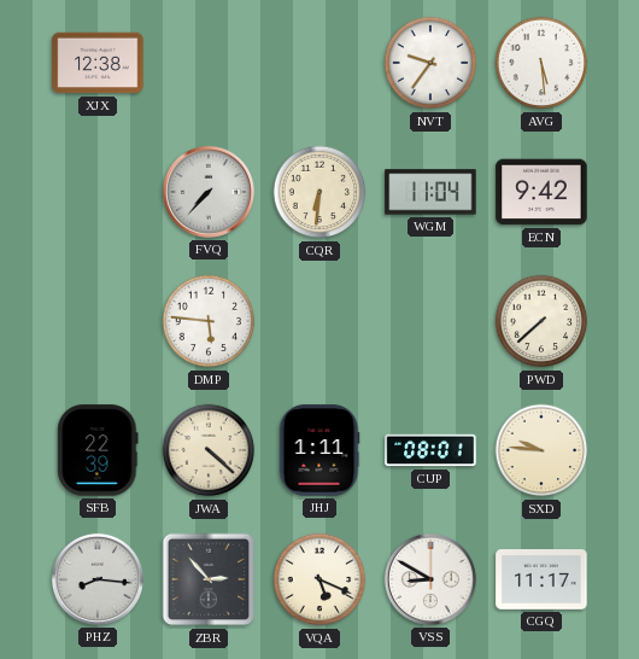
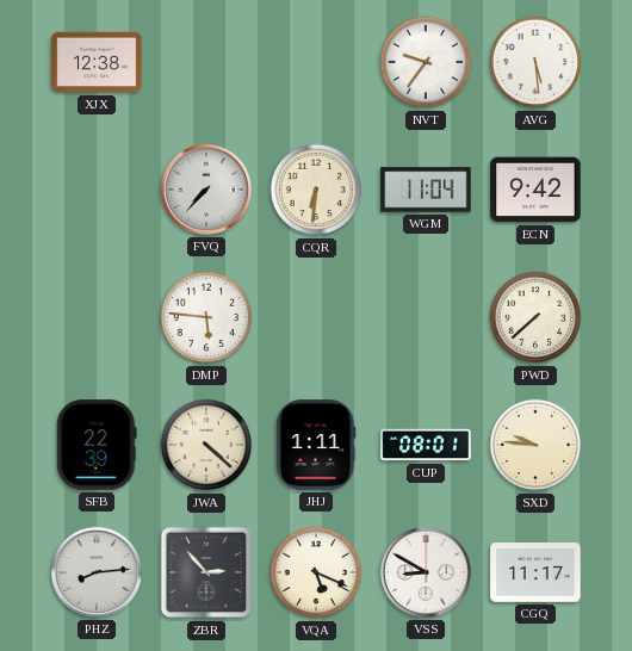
PHZ: 8:16 -> 8:14 (97, 572)
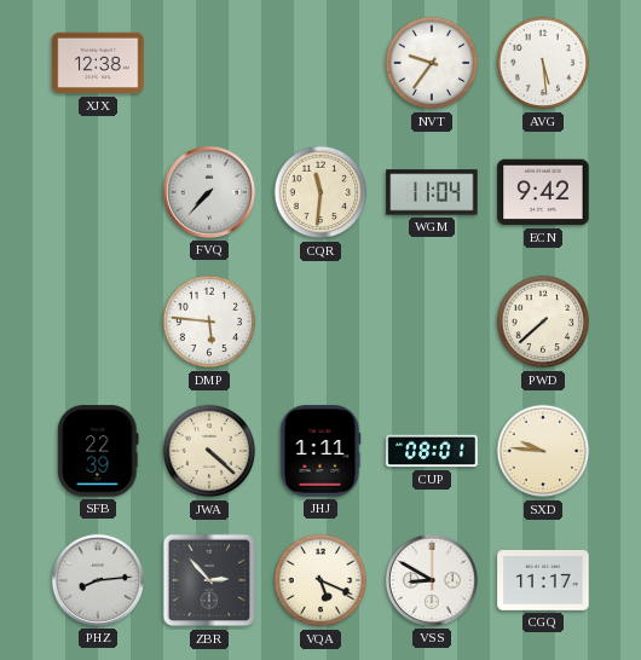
CQR: 6:31 -> 11:31 (320, 192)
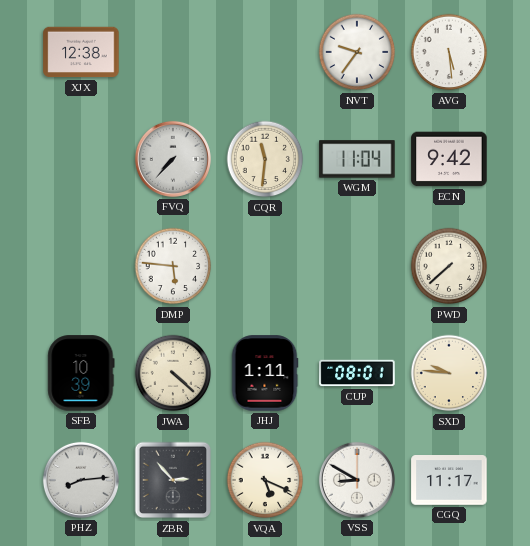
SFB: 22:39 -> 10:39 (81, 373)
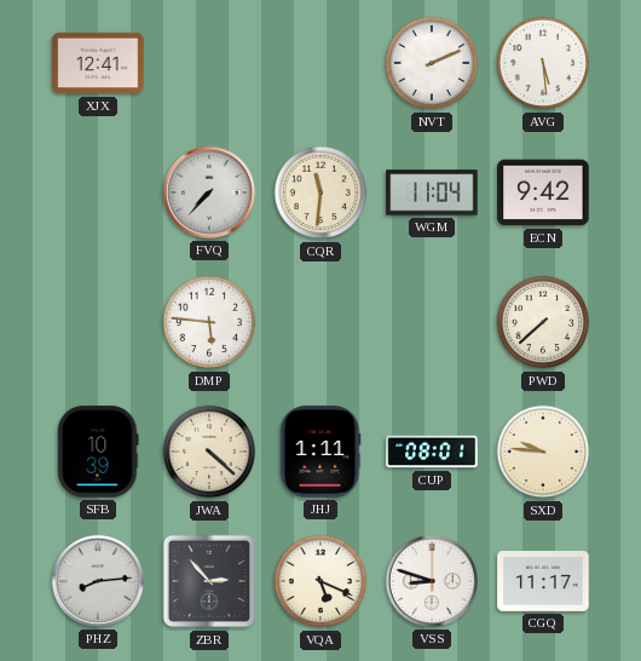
XJX: 12:38 -> 12:41 (98, 63)
NVT: 9:36 -> 2:11 (432, 63)
VSS: 8:50 -> 8:48 (432, 581)
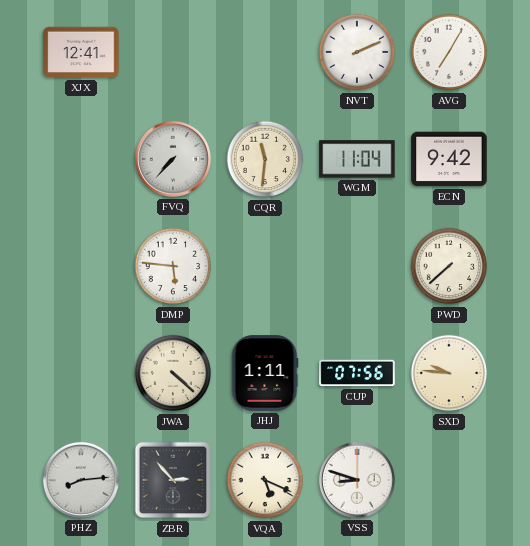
AVG: 5:29 -> 7:05 (449, 52)
SFB: 10:39 -> none (98, 452)
CUP: 08:01 -> 07:56 (357, 373)
CGQ: 11:17 -> none (543, 582)
